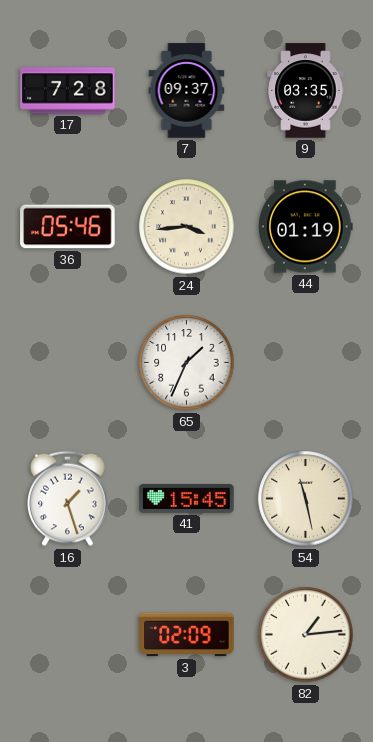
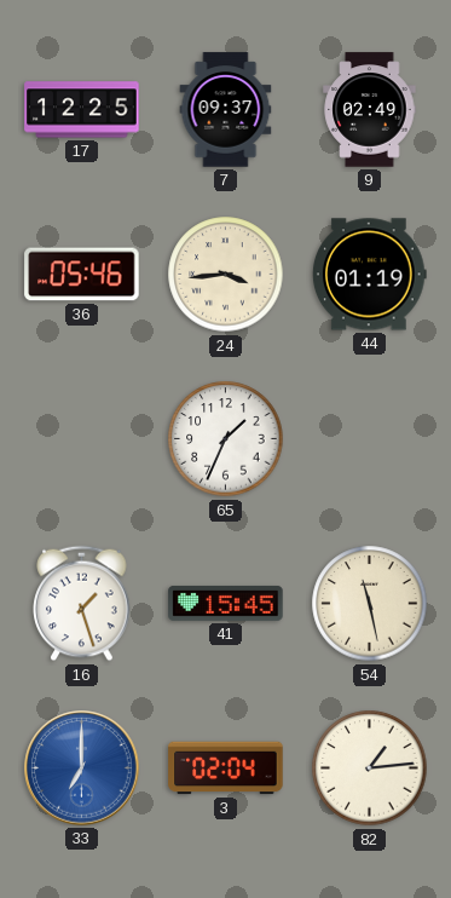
17: 7:28 -> 12:25 (82, 110)
9: 03:35 -> 02:49 (370, 110)
33: none -> 7:00 (82, 769)
3: 02:09 -> 02:04 (226, 769)
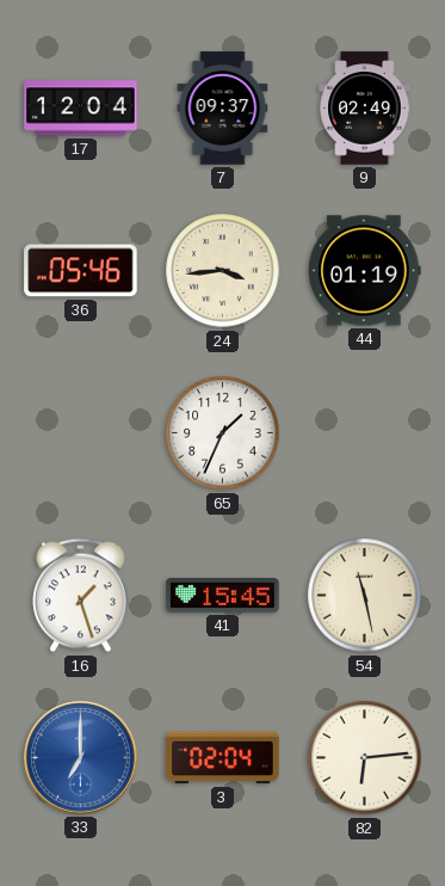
17: 12:25 -> 12:04 (81, 109)
82: 1:14 -> 6:14 (365, 758)
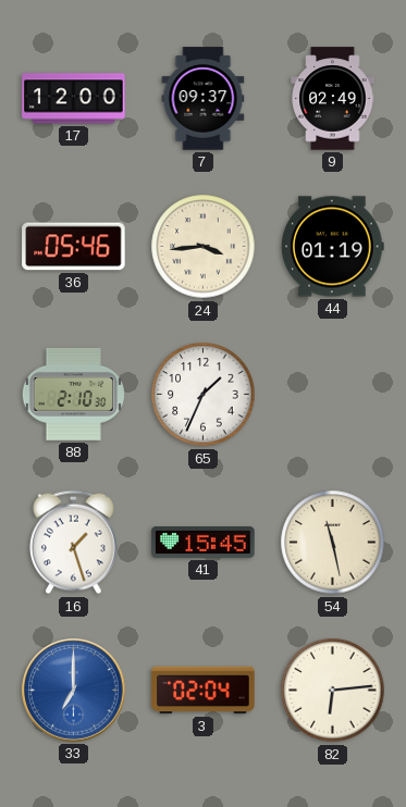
17: 12:04 -> 12:00 (74, 99)
88: none -> 2:10 (73, 394)
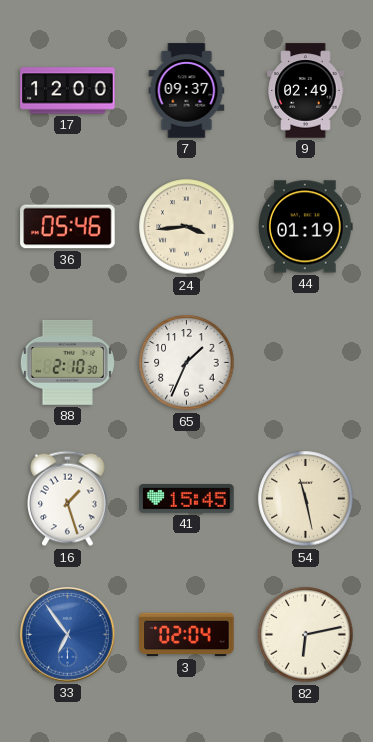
33: 7:00 -> 6:54 (68, 635)
82: 6:14 -> 6:13 (306, 635)
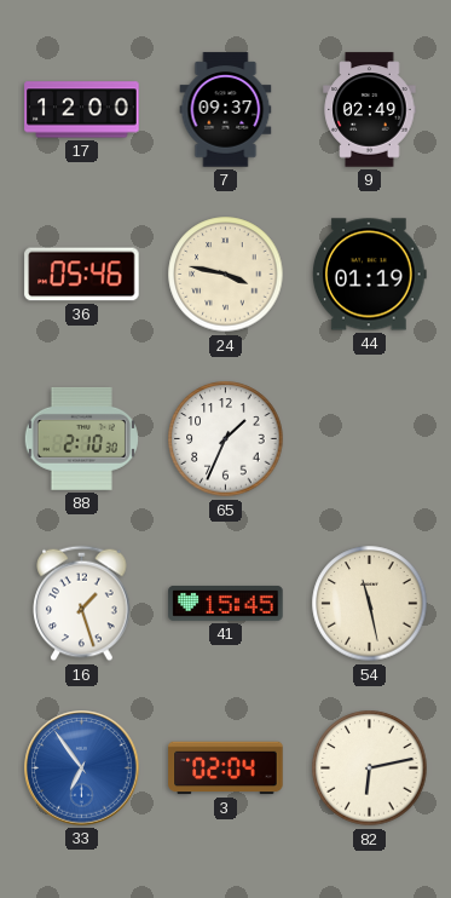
24: 3:44 -> 3:47 (226, 275)
